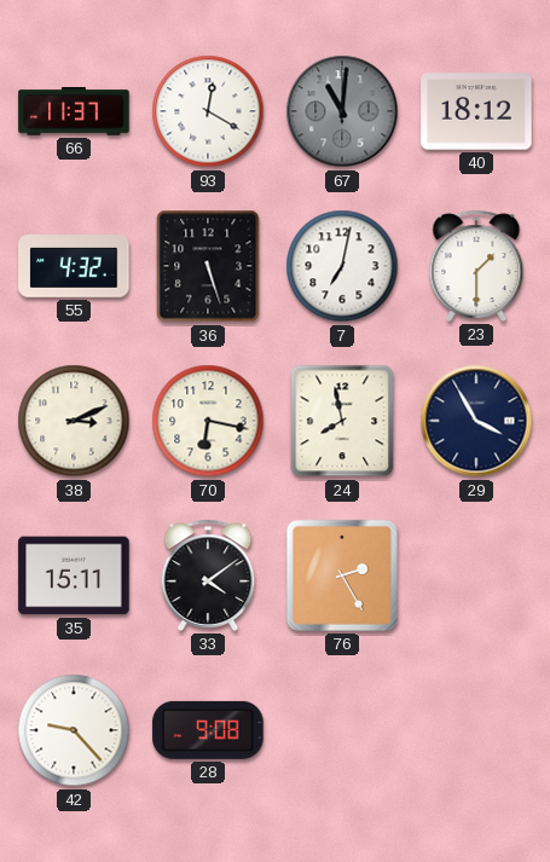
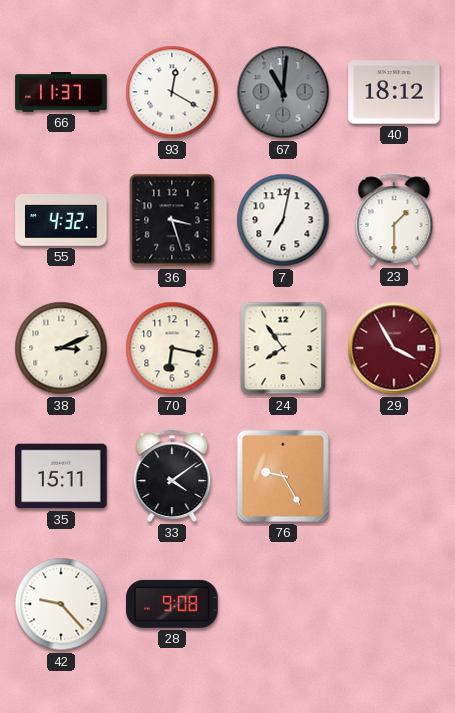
36: 5:27 -> 3:27 (172, 220)
24: 7:58 -> 7:54 (283, 348)
29 dial: navy -> burgundy (394, 348)
76: 2:25 -> 9:25 (283, 476)
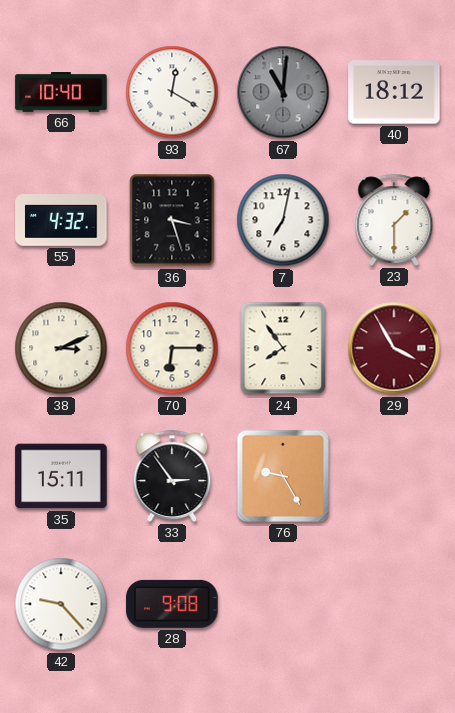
66: 11:37 -> 10:40 (61, 93)
70: 6:17 -> 6:15 (172, 348)
33: 4:09 -> 2:54 (172, 476)
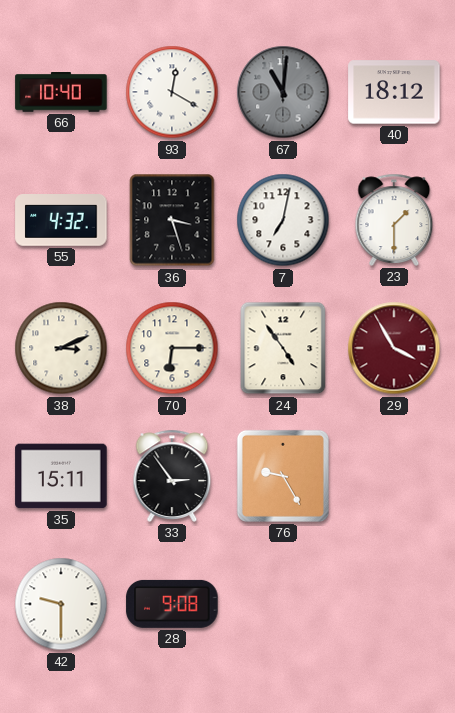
24: 7:54 -> 4:54 (283, 348)
42: 9:23 -> 9:30 (61, 604)
